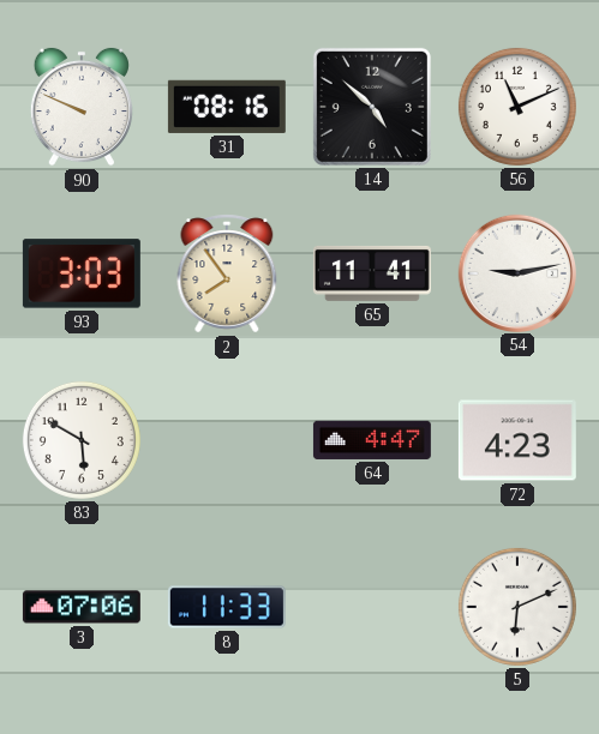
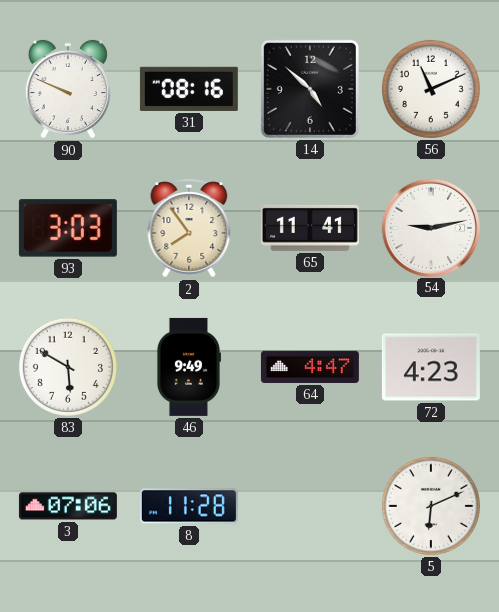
46: none -> 9:49 (188, 367)
8: 11:33 -> 11:28 (189, 506)
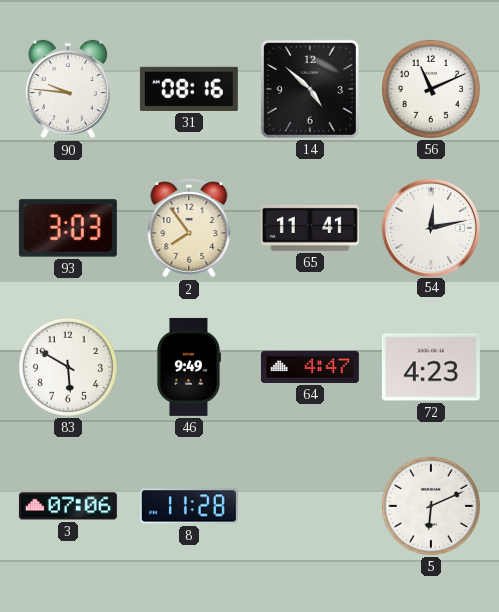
90: 9:49 -> 9:46 (68, 89)
54: 9:13 -> 12:13 (430, 227)
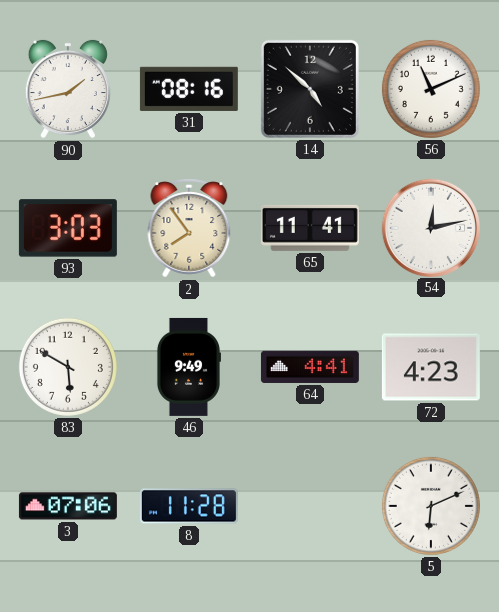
90: 9:46 -> 1:43 (68, 89)
64: 4:47 -> 4:41 (310, 367)
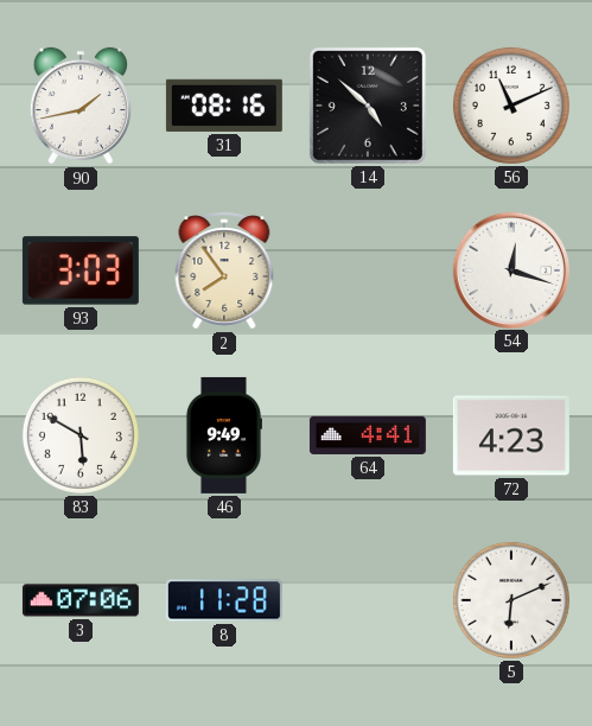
65: 11:41 -> none (310, 228)
54: 12:13 -> 12:18 (510, 269)
